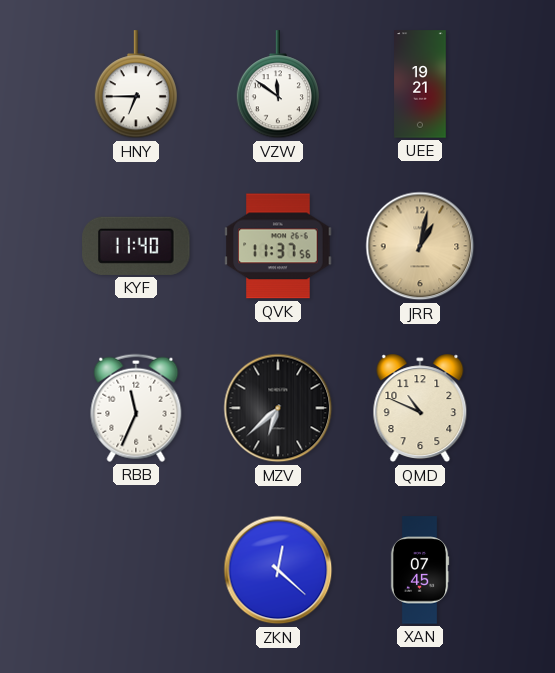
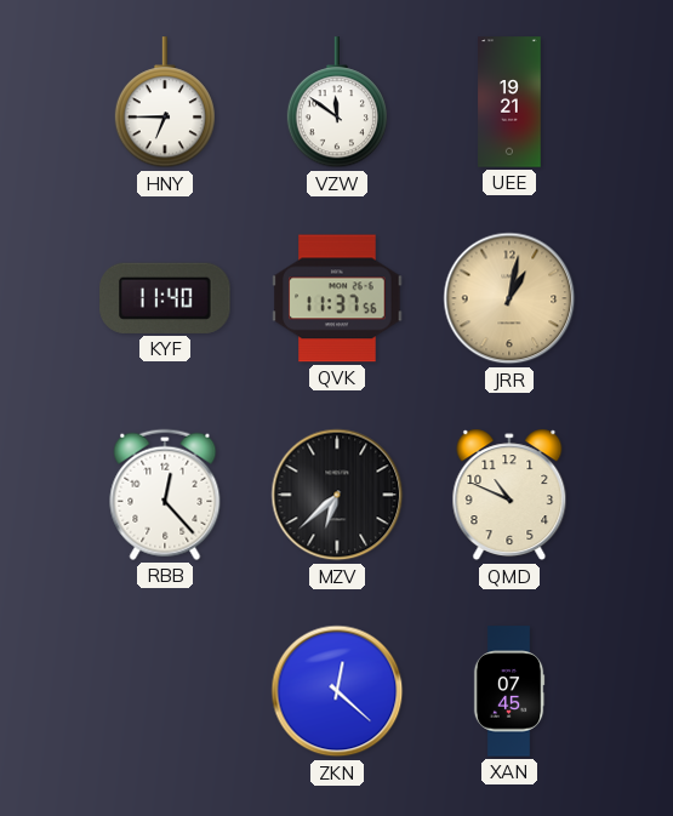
RBB: 11:34 -> 12:23 (165, 495)
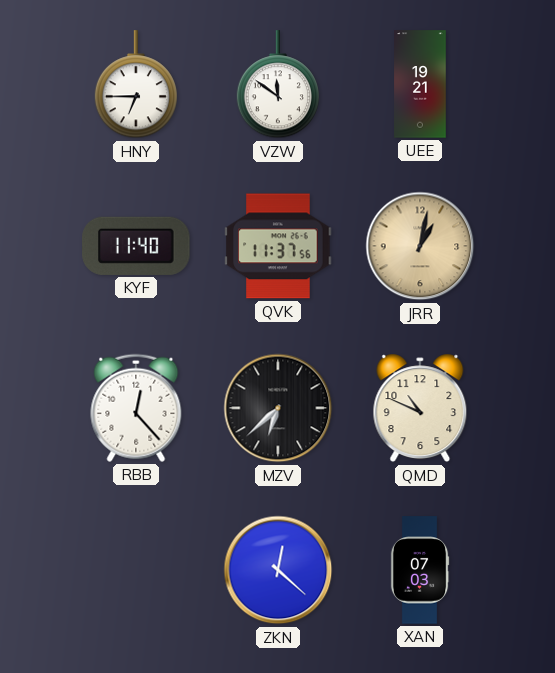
XAN: 07:45 -> 07:03 (420, 570)
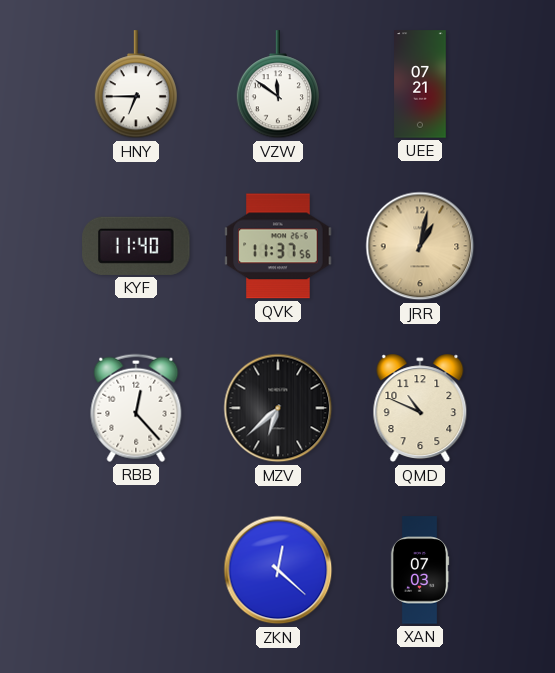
UEE: 19:21 -> 07:21 (420, 84)
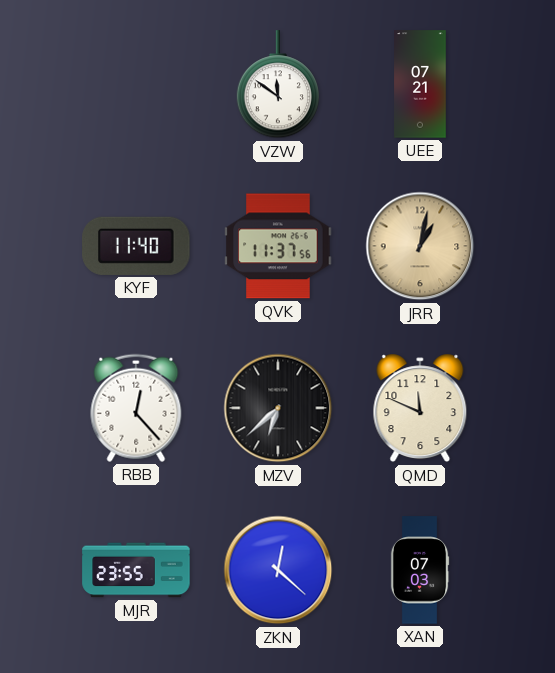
HNY: 6:45 -> none (136, 85)
QMD: 10:49 -> 11:49 (420, 408)
MJR: none -> 23:55 (136, 570)
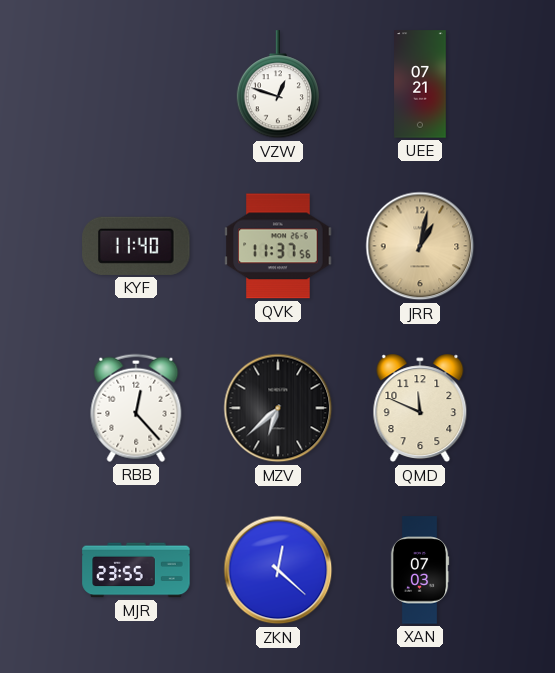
VZW: 11:51 -> 12:48 (278, 85)
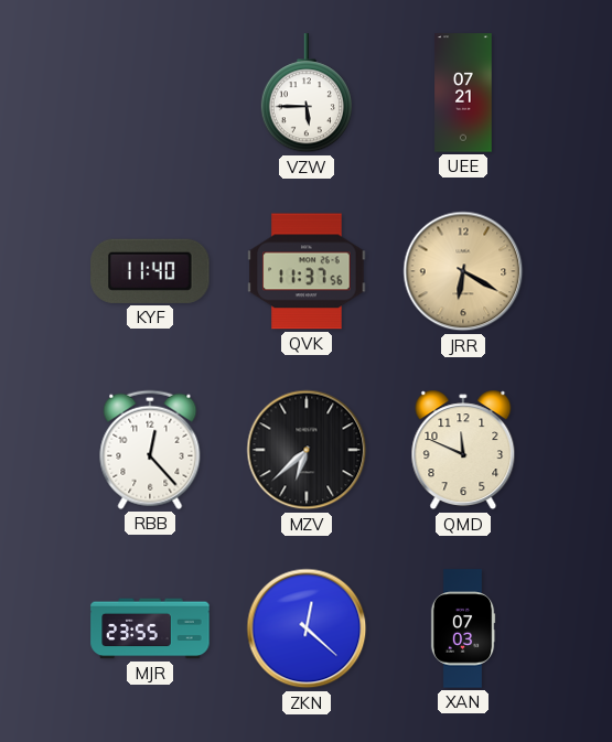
VZW: 12:48 -> 5:45 (307, 94)
JRR: 1:02 -> 6:20 (463, 271)
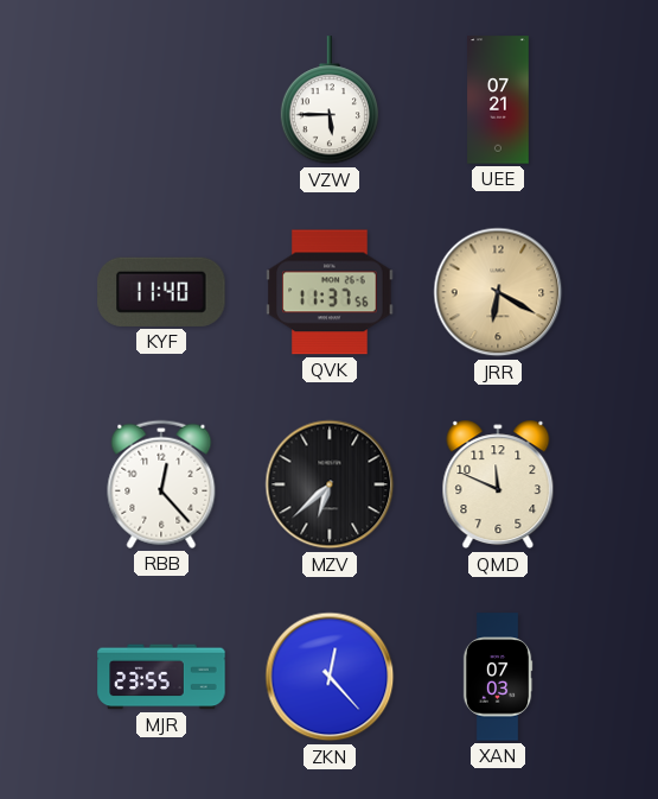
ZKN: 12:22 -> 12:23 (330, 677)
